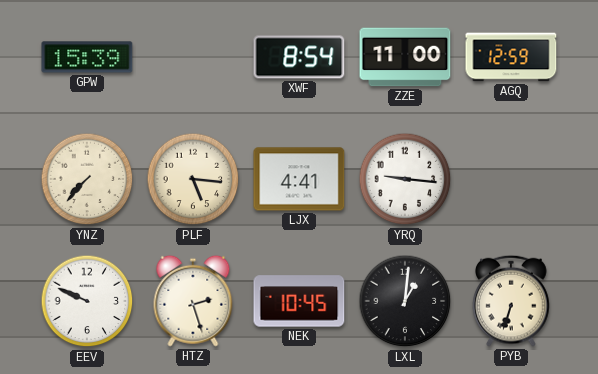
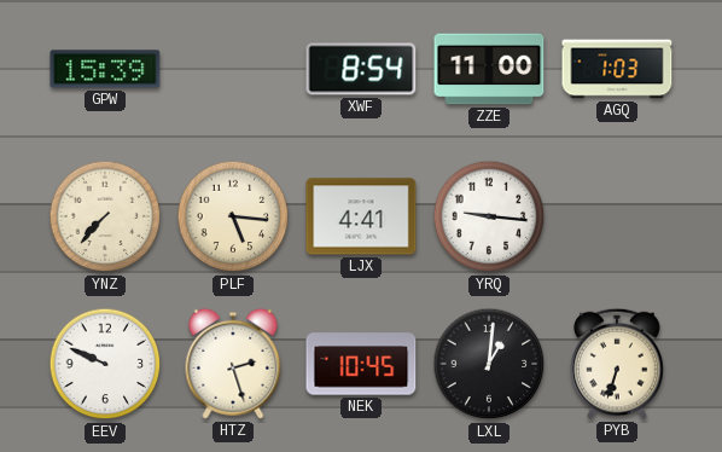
AGQ: 12:59 -> 1:03 (617, 69)
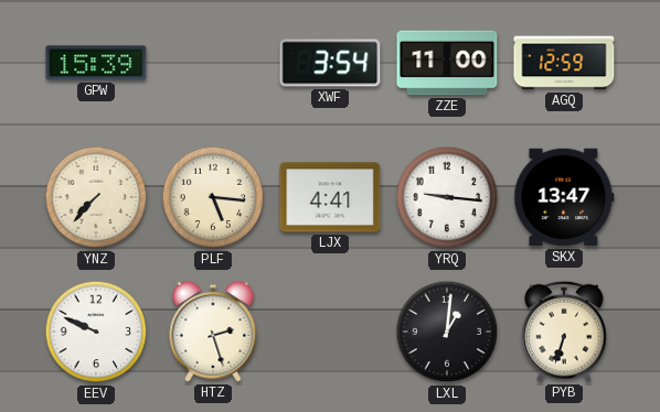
XWF: 8:54 -> 3:54 (330, 63)
AGQ: 1:03 -> 12:59 (564, 63)
SKX: none -> 13:47 (564, 197)
NEK: 10:45 -> none (361, 364)
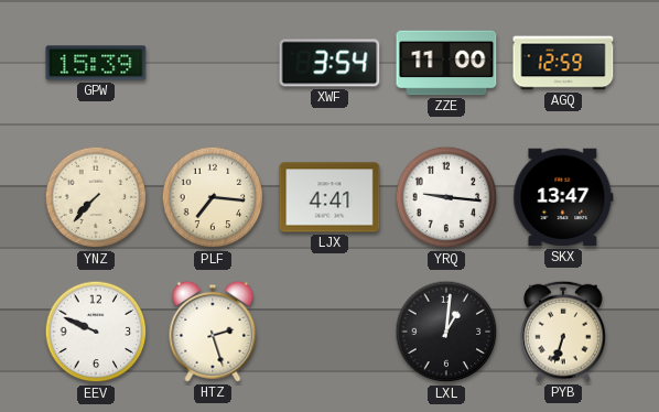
PLF: 5:16 -> 7:16 (213, 197)
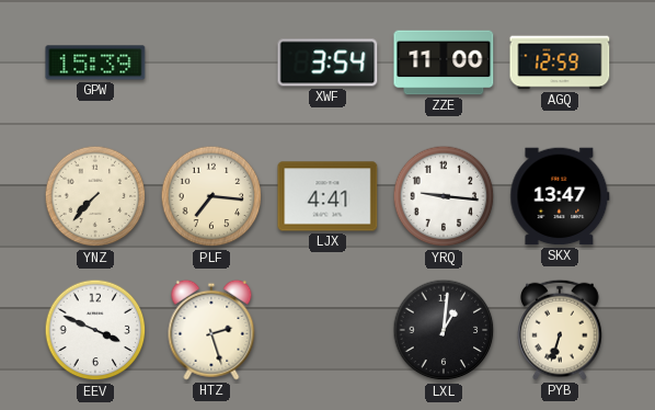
EEV: 9:49 -> 3:49 (95, 330)
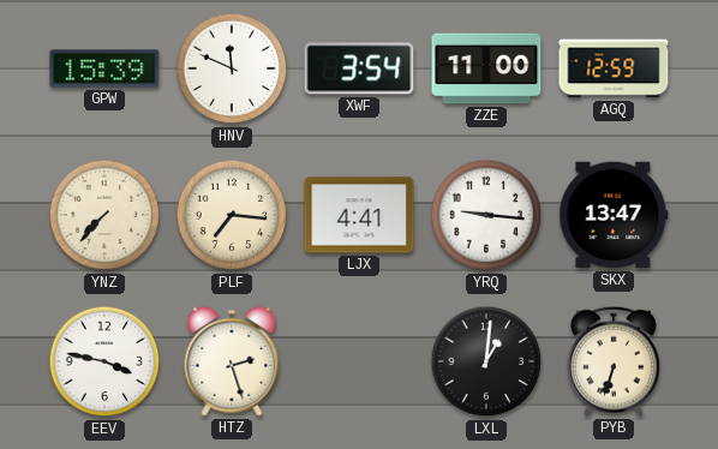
HNV: none -> 11:49 (232, 68)
EEV: 3:49 -> 3:47 (104, 361)
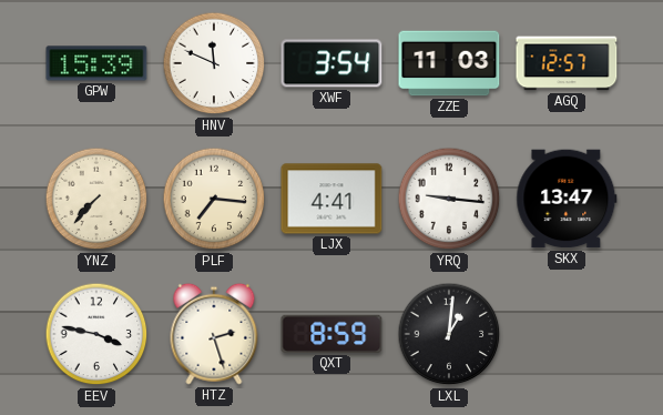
ZZE: 11:00 -> 11:03 (449, 63)
AGQ: 12:59 -> 12:57 (567, 63)
QXT: none -> 8:59 (331, 334)
PYB: 6:33 -> none (615, 361)
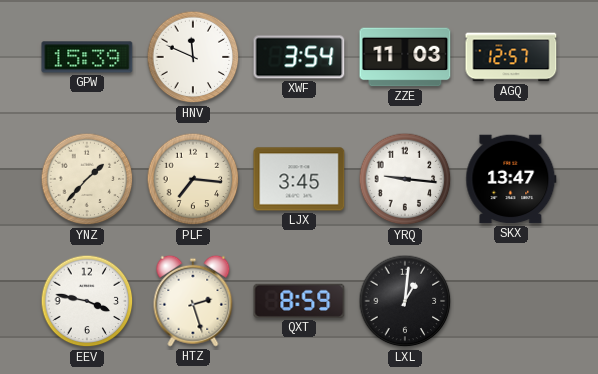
YNZ: 7:37 -> 1:37 (87, 179)
LJX: 4:41 -> 3:45 (299, 179)
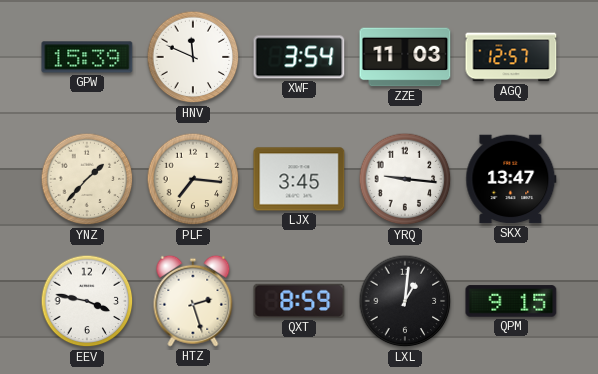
QPM: none -> 9:15 (511, 301)
